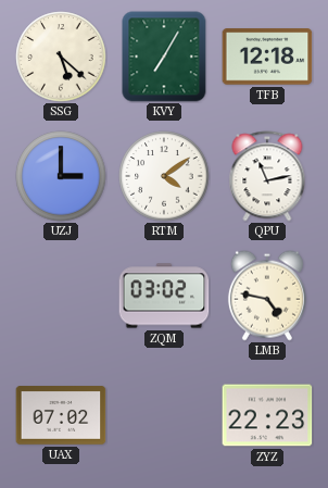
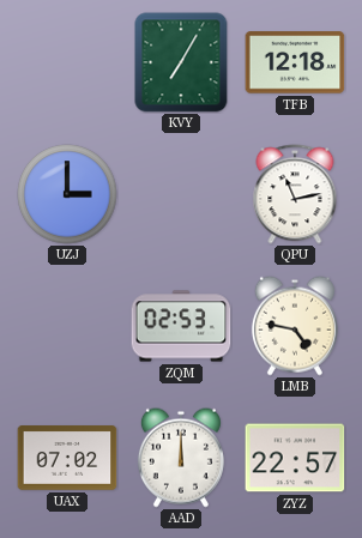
SSG: 5:22 -> none (61, 57)
RTM: 4:09 -> none (164, 176)
ZQM: 03:02 -> 02:53 (181, 326)
AAD: none -> 12:00 (181, 458)
ZYZ: 22:23 -> 22:57 (295, 458)
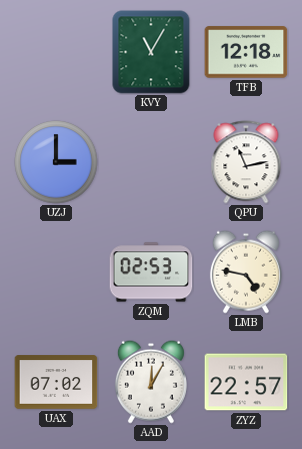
KVY: 7:05 -> 11:05 (151, 52)
AAD: 12:00 -> 12:05 (151, 382)
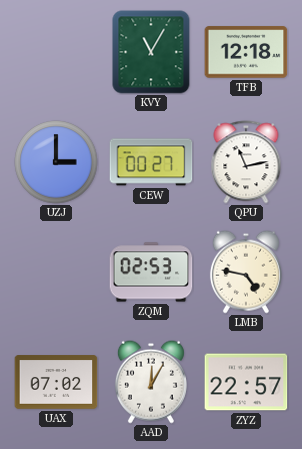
CEW: none -> 00:27 (151, 162)
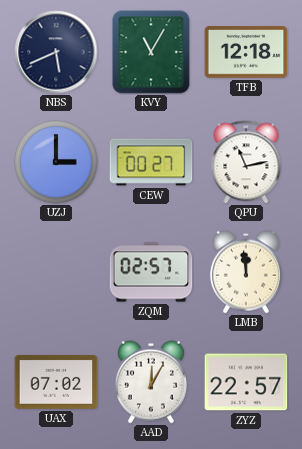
NBS: none -> 5:41 (56, 52)
ZQM: 02:53 -> 02:57 (151, 272)
LMB: 4:47 -> 11:59 (246, 272)
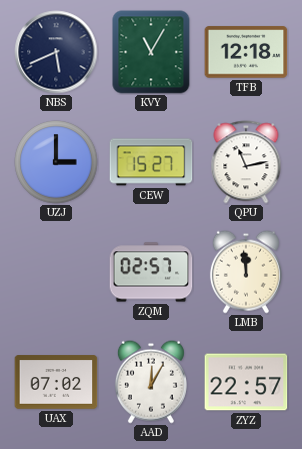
CEW: 00:27 -> 15:27 (151, 162)
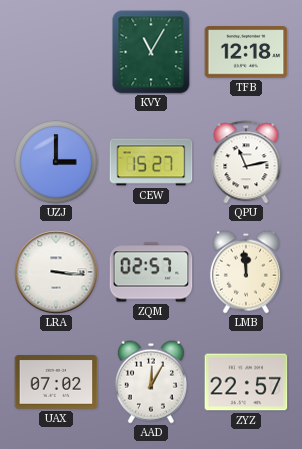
NBS: 5:41 -> none (56, 52)
LRA: none -> 3:16 (56, 272)
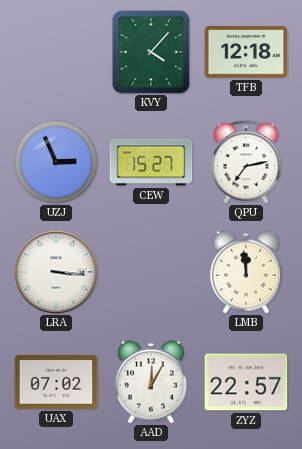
KVY: 11:05 -> 4:07 (151, 52)
UZJ: 3:00 -> 2:56 (56, 162)
QPU: 11:13 -> 7:13 (246, 162)
ZQM: 02:57 -> none (151, 272)
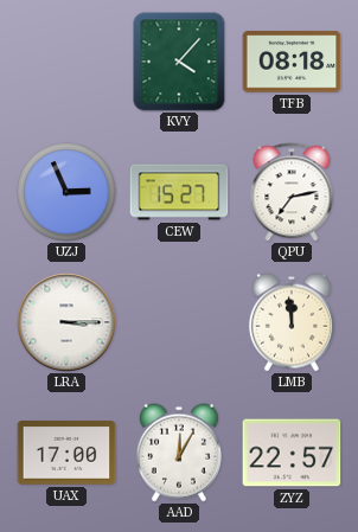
TFB: 12:18 -> 08:18 (292, 62)
LRA: 3:16 -> 3:15 (66, 322)
UAX: 07:02 -> 17:00 (66, 453)
